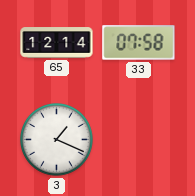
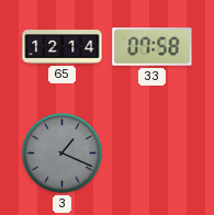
3 dial: white -> grey (63, 154)
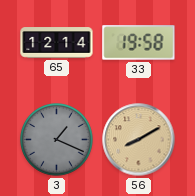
33: 07:58 -> 19:58 (139, 43)
56: none -> 8:10 (139, 140)
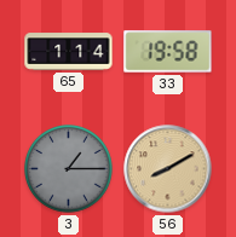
65: 12:14 -> 1:14 (69, 52)
3: 1:19 -> 1:15 (69, 169)
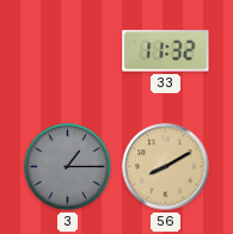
65: 1:14 -> none (69, 52)
33: 19:58 -> 11:32 (166, 51)
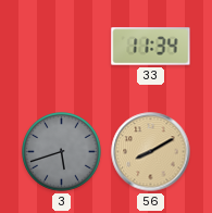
33: 11:32 -> 11:34 (151, 47)
3: 1:15 -> 5:42 (62, 152)
